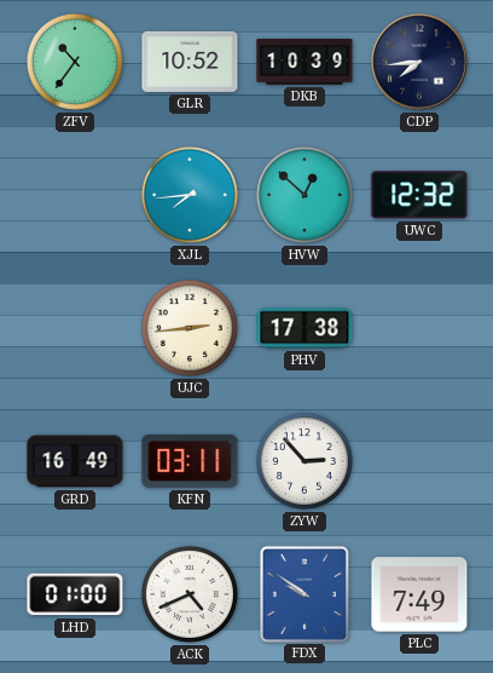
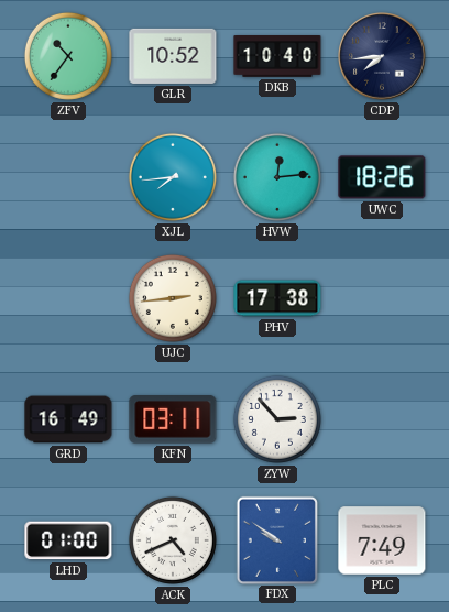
DKB: 10:39 -> 10:40 (277, 57)
HVW: 12:52 -> 12:14 (277, 177)
UWC: 12:32 -> 18:26 (382, 177)
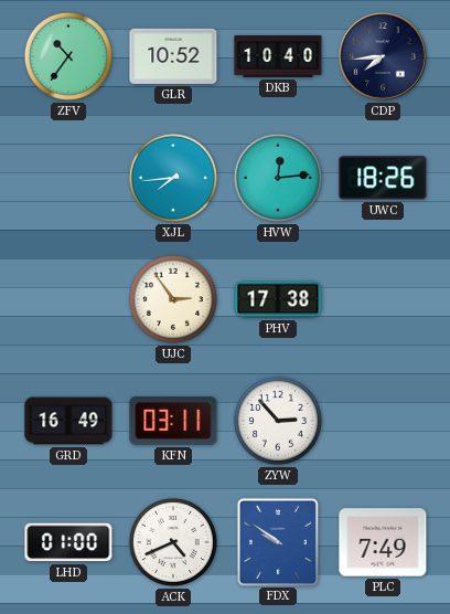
UJC: 2:44 -> 2:54 (173, 299)
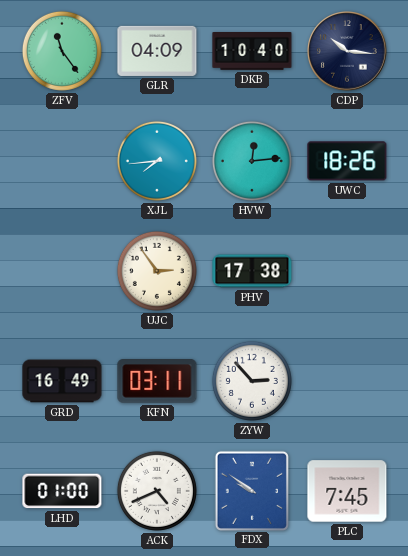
ZFV: 10:36 -> 11:24 (62, 51)
GLR: 10:52 -> 04:09 (157, 51)
CDP: 7:44 -> 10:16 (347, 51)
PLC: 7:49 -> 7:45 (347, 491)
